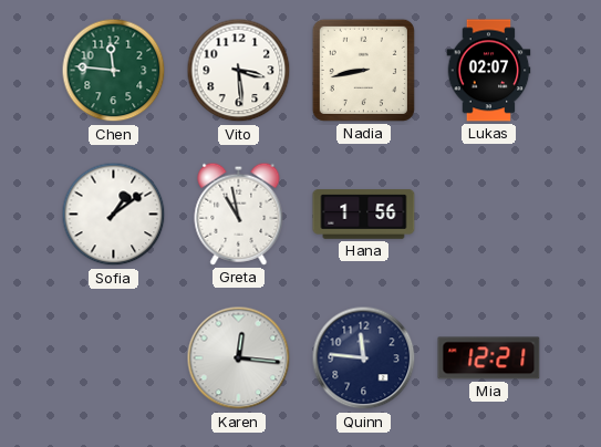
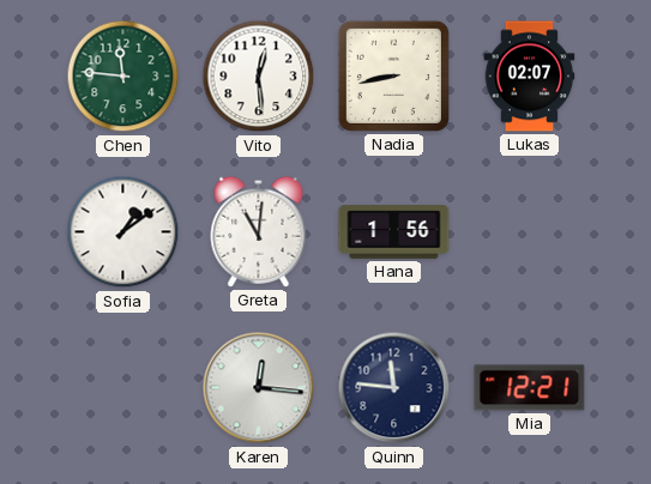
Vito: 3:29 -> 12:29 (259, 77)
Greta: 10:58 -> 11:01 (259, 231)
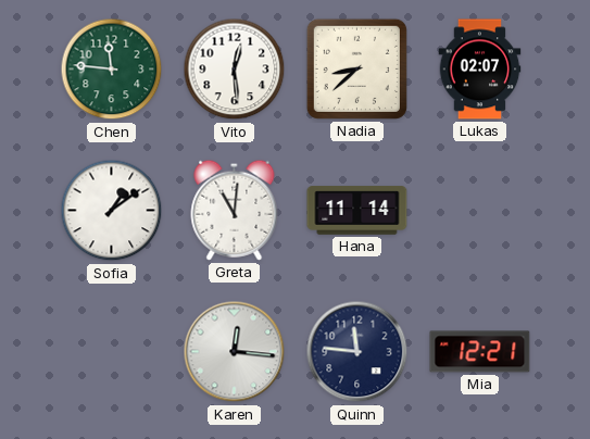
Nadia: 8:43 -> 8:38 (356, 68)
Hana: 1:56 -> 11:14 (357, 211)
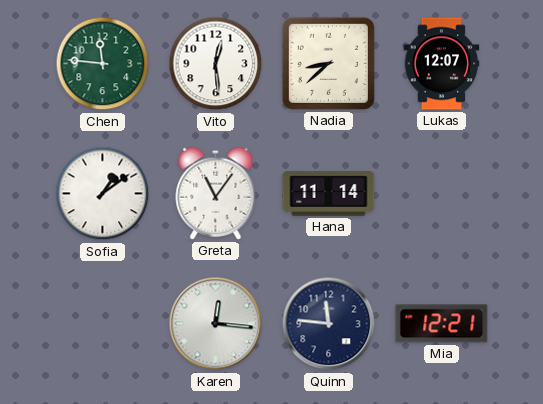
Lukas: 02:07 -> 12:07 (442, 64)
Greta: 11:01 -> 11:06 (216, 193)
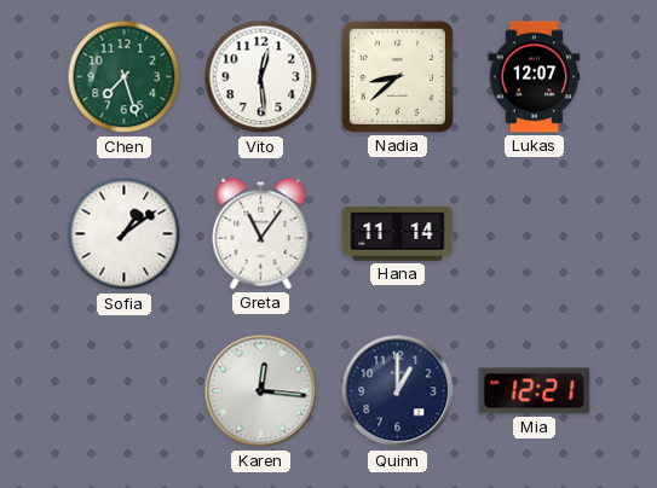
Chen: 11:46 -> 7:27 (125, 77)
Quinn: 11:46 -> 1:00 (398, 391)
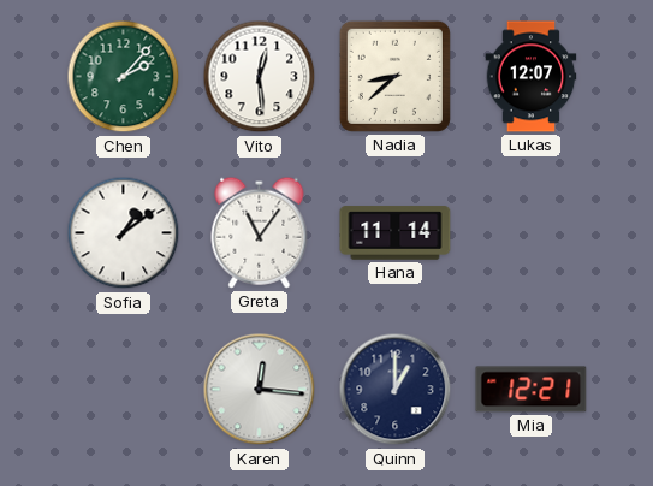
Chen: 7:27 -> 2:07 (124, 77)
